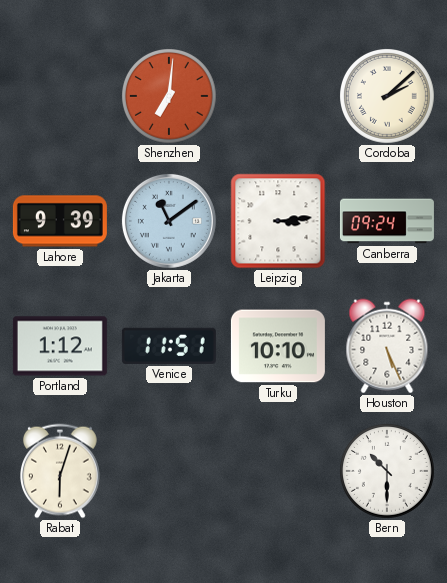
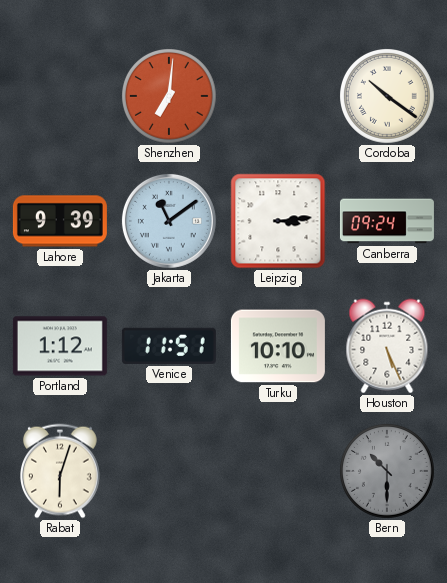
Cordoba: 2:08 -> 10:21 (388, 97)
Bern dial: white -> grey (388, 472)
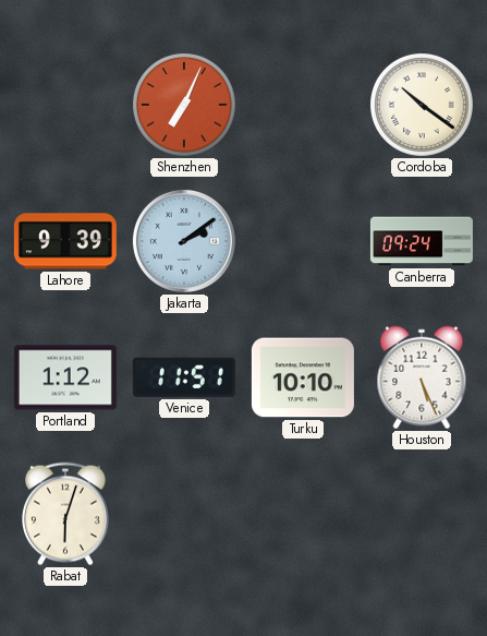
Shenzhen: 7:01 -> 7:04 (185, 106)
Jakarta: 11:09 -> 2:09 (184, 241)
Leipzig: 3:14 -> none (278, 221)
Bern: 10:30 -> none (388, 472)
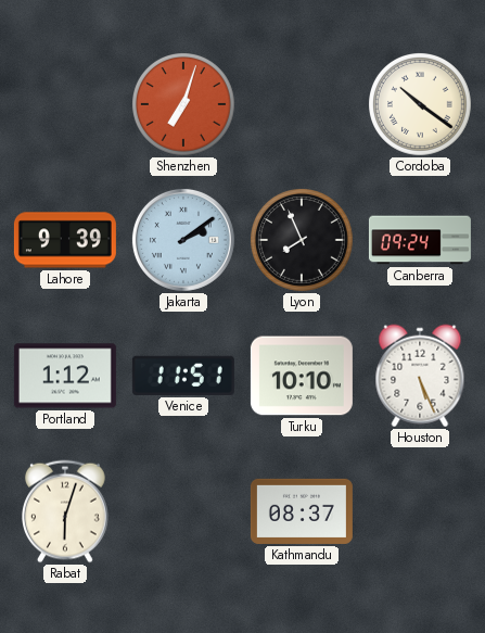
Shenzhen: 7:04 -> 7:03 (184, 105)
Lyon: none -> 7:56 (303, 241)
Kathmandu: none -> 08:37 (302, 511)
